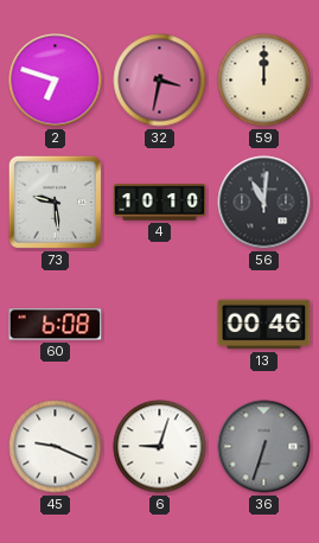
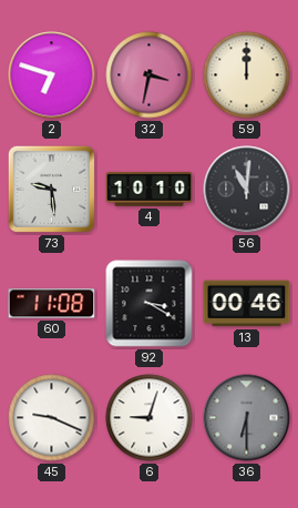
60: 6:08 -> 11:08 (52, 304)
92: none -> 3:20 (150, 304)
36: 6:33 -> 6:30 (247, 418)
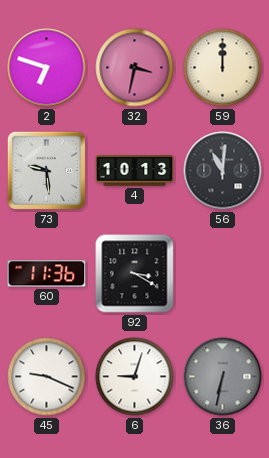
4: 10:10 -> 10:13 (135, 171)
60: 11:08 -> 11:36 (47, 274)
13: 00:46 -> none (247, 304)
36: 6:30 -> 6:32 (223, 377)
